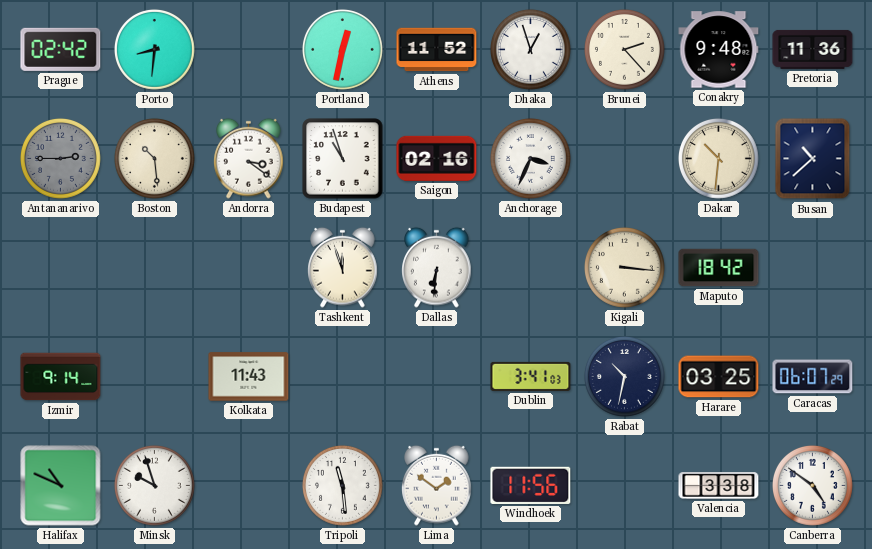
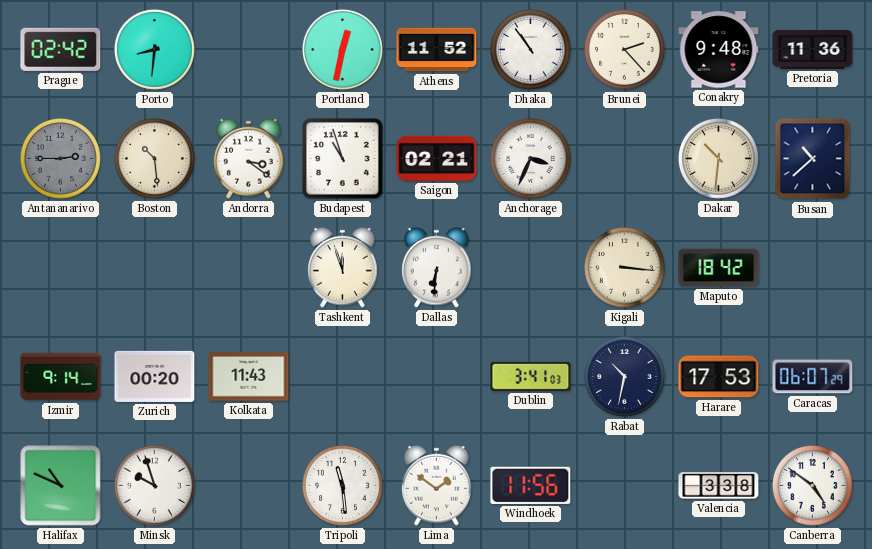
Dhaka: 12:57 -> 10:54 (530, 49)
Saigon: 02:16 -> 02:21 (437, 158)
Zurich: none -> 00:20 (155, 376)
Harare: 03:25 -> 17:53 (719, 377)
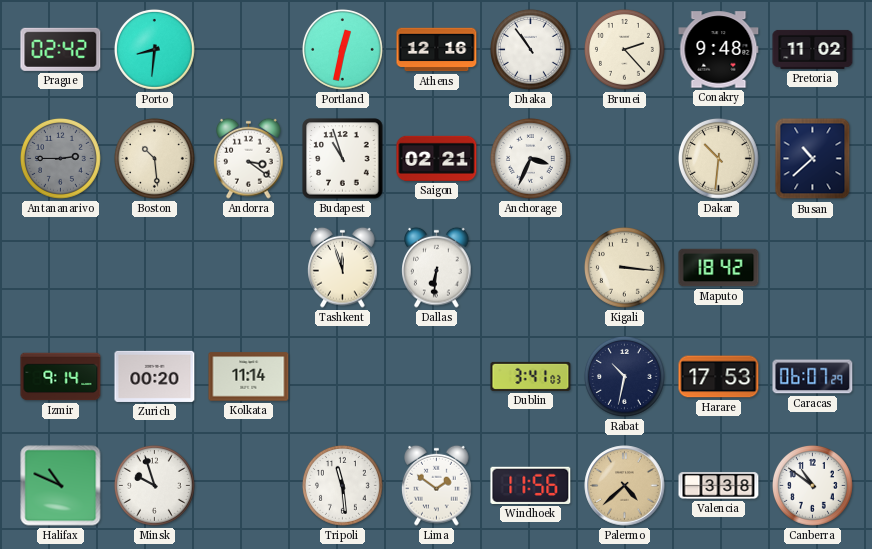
Athens: 11:52 -> 12:16 (437, 50)
Pretoria: 11:36 -> 11:02 (813, 49)
Kolkata: 11:43 -> 11:14 (249, 377)
Palermo: none -> 4:38 (625, 486)
Canberra: 4:51 -> 10:51 (812, 485)
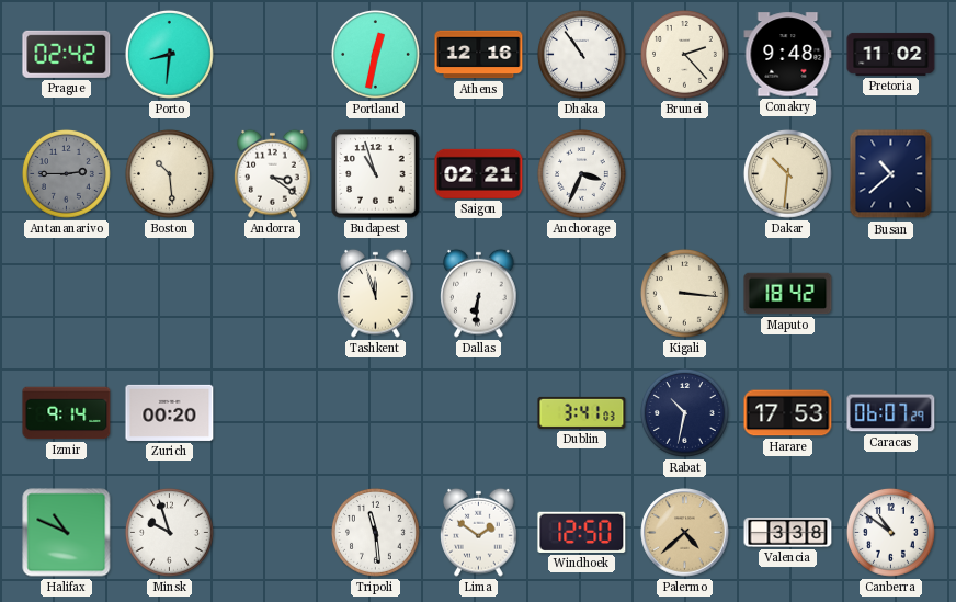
Kolkata: 11:14 -> none (249, 377)
Windhoek: 11:56 -> 12:50 (582, 532)
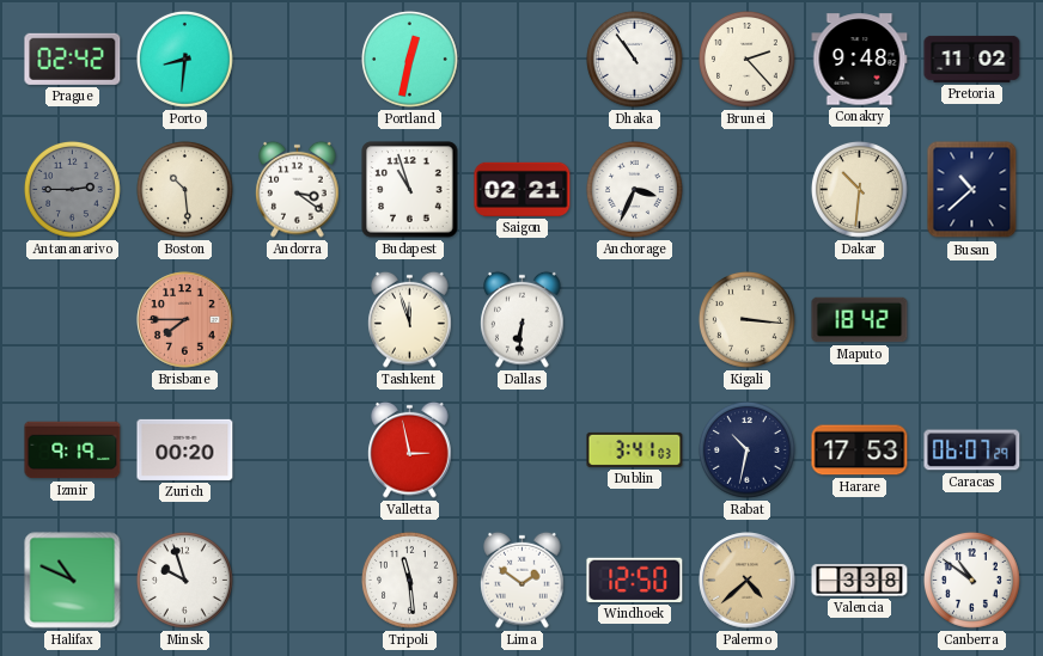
Athens: 12:16 -> none (479, 55)
Brisbane: none -> 7:45 (185, 320)
Izmir: 9:14 -> 9:19 (73, 450)
Valletta: none -> 2:58 (410, 449)
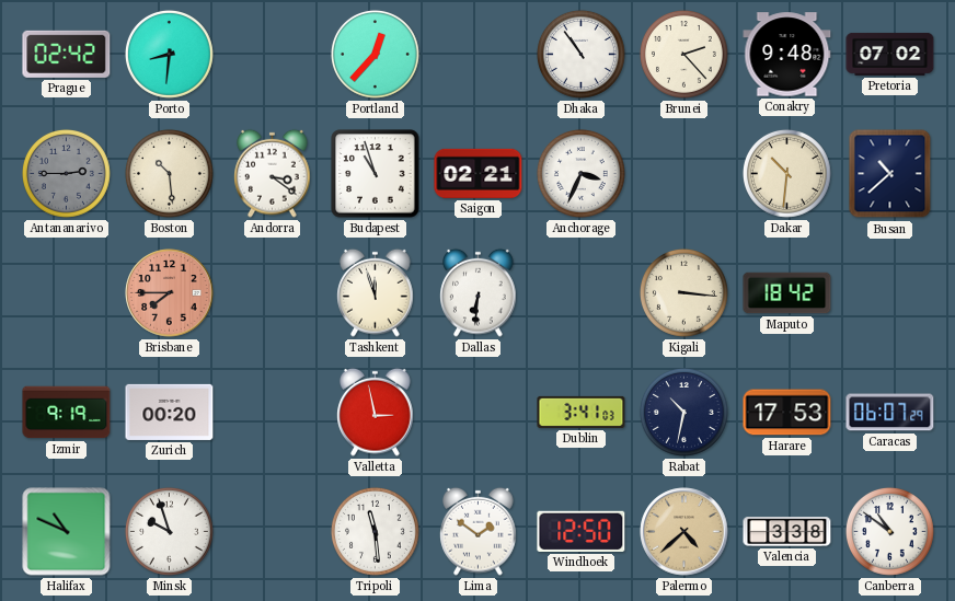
Portland: 12:32 -> 12:37 (375, 54)
Pretoria: 11:02 -> 07:02 (890, 54)
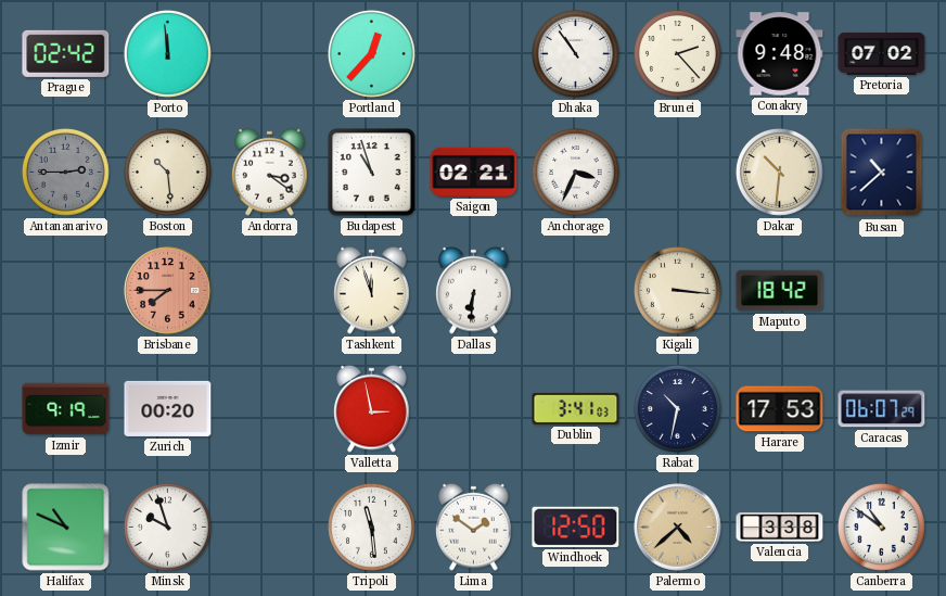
Porto: 8:31 -> 11:59 (167, 53)
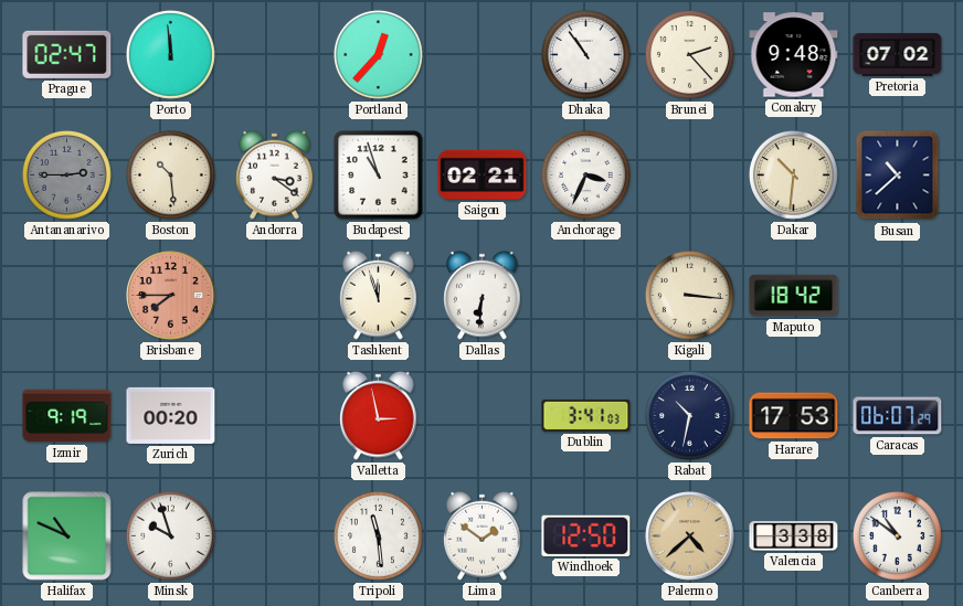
Prague: 02:42 -> 02:47 (67, 54)
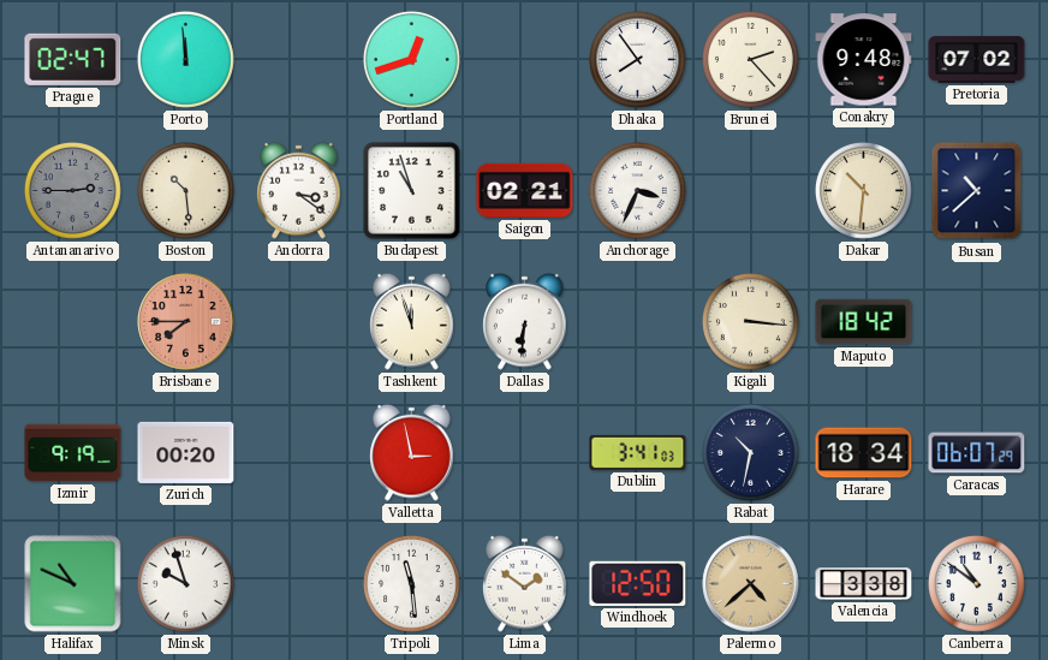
Portland: 12:37 -> 12:42 (411, 59)
Dhaka: 10:54 -> 7:54 (637, 59)
Harare: 17:53 -> 18:34 (864, 453)
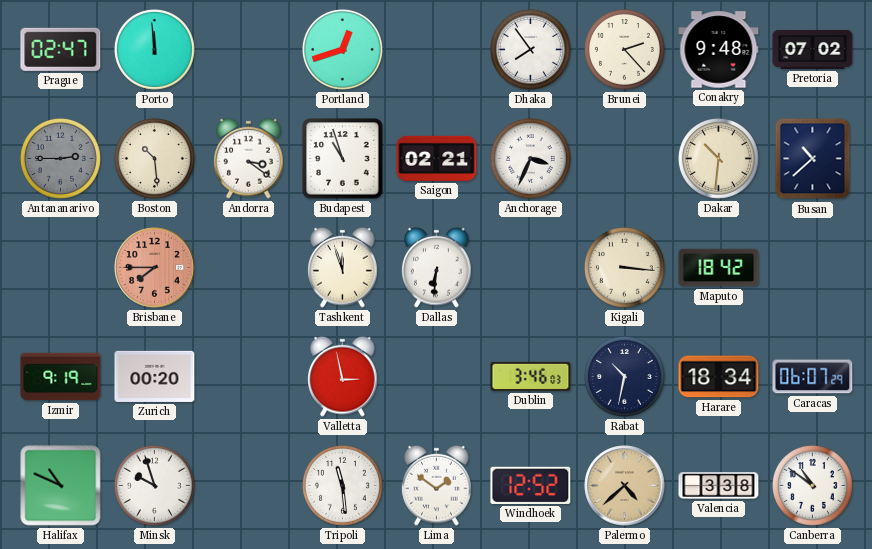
Dublin: 3:41 -> 3:46 (531, 376)
Windhoek: 12:50 -> 12:52 (531, 485)
